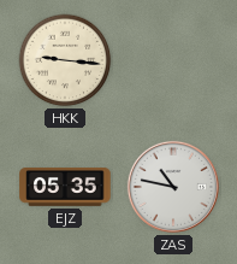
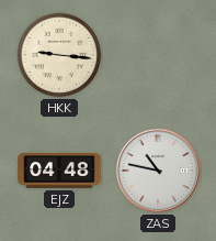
EJZ: 05:35 -> 04:48 (59, 172)
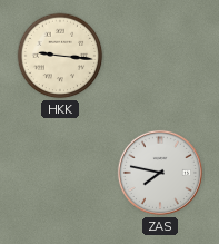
EJZ: 04:48 -> none (59, 172)
ZAS: 10:47 -> 7:47 (160, 173)
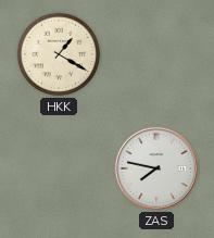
HKK: 9:16 -> 1:20 (59, 54)
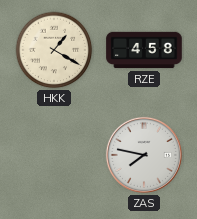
RZE: none -> 4:58 (144, 50)
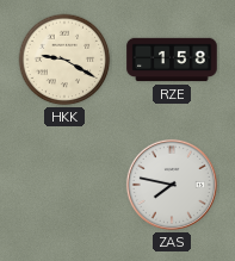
HKK: 1:20 -> 9:20 (64, 60)
RZE: 4:58 -> 1:58 (172, 60)
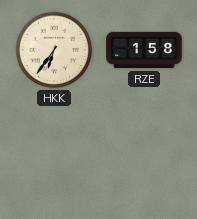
HKK: 9:20 -> 6:36 (54, 50)
ZAS: 7:47 -> none (172, 185)
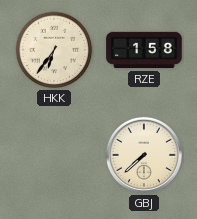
GBJ: none -> 7:38 (144, 155)
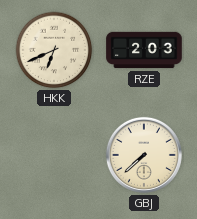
HKK: 6:36 -> 6:41 (54, 50)
RZE: 1:58 -> 2:03 (144, 50)
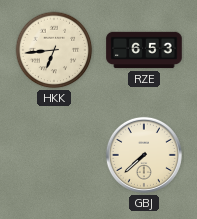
HKK: 6:41 -> 6:44 (54, 50)
RZE: 2:03 -> 6:53 (144, 50)
